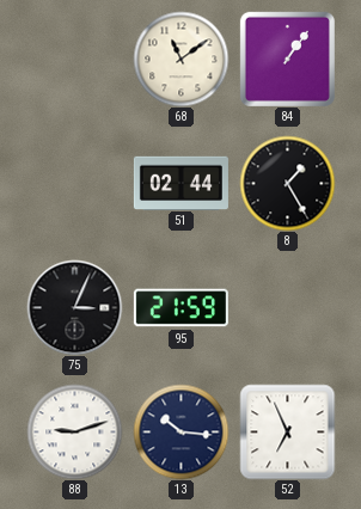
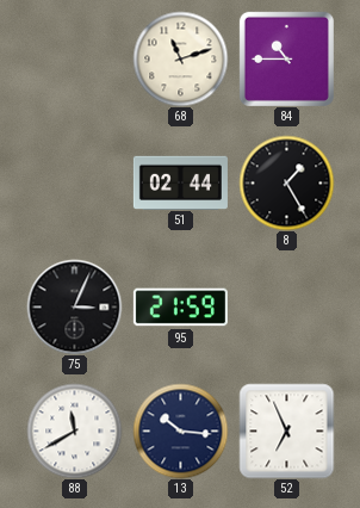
68: 11:09 -> 11:12 (180, 58)
84: 1:06 -> 10:45 (286, 58)
88: 9:12 -> 11:40 (74, 430)
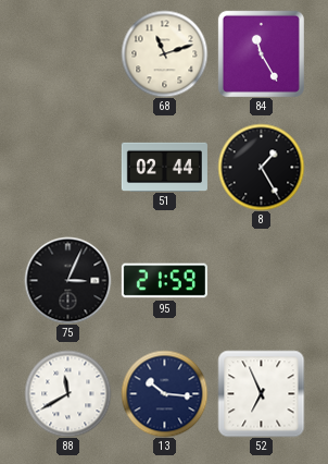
84: 10:45 -> 11:25 (261, 53)
